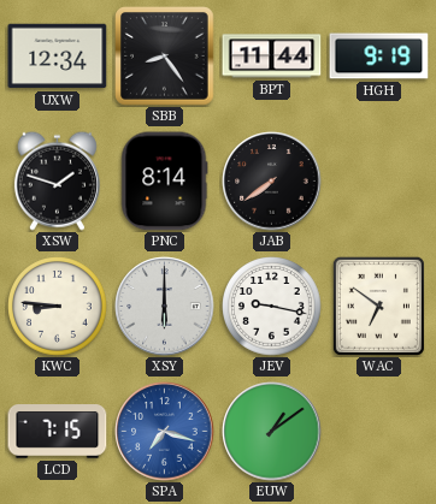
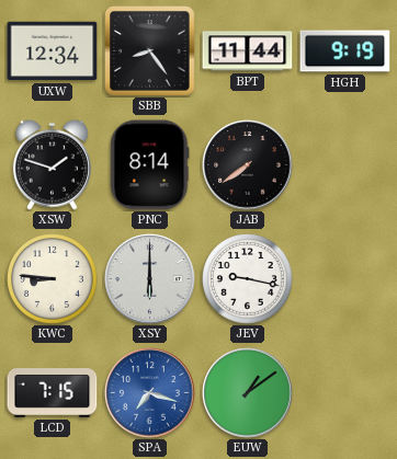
WAC: 6:51 -> none (378, 306)
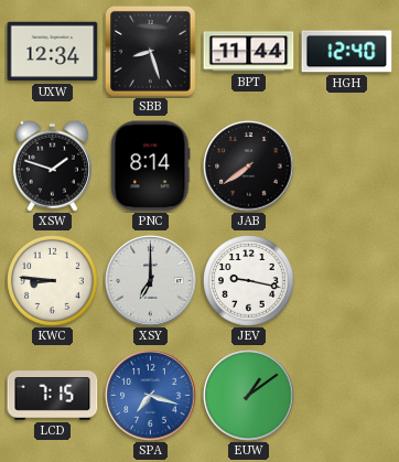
SBB: 8:24 -> 8:27 (151, 52)
HGH: 9:19 -> 12:40 (347, 52)
XSY: 6:00 -> 7:00 (151, 281)
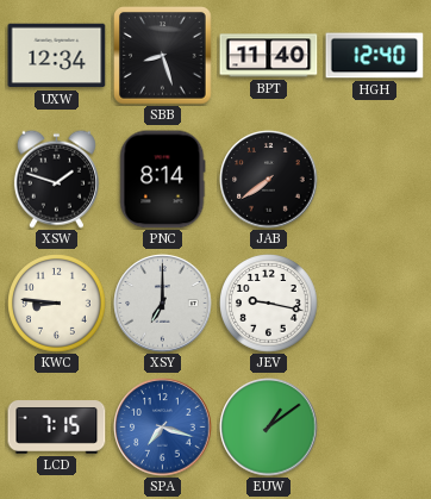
BPT: 11:44 -> 11:40 (269, 56)
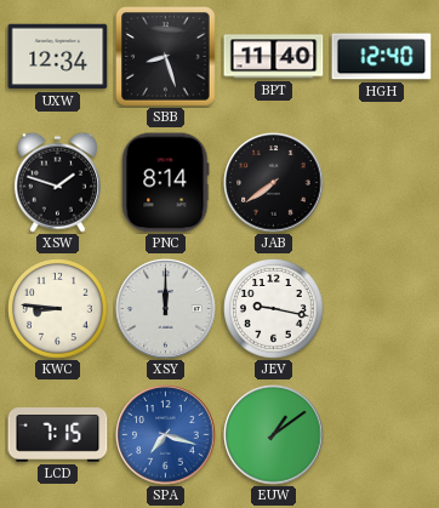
XSY: 7:00 -> 12:00 (166, 309)
